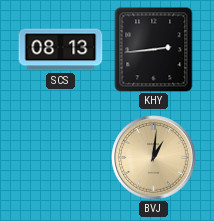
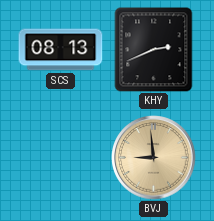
KHY: 2:44 -> 2:41 (154, 50)
BVJ: 1:01 -> 8:59 (154, 158)
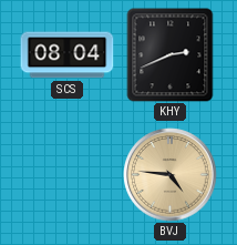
SCS: 08:13 -> 08:04 (68, 55)
BVJ: 8:59 -> 4:46 (171, 175)
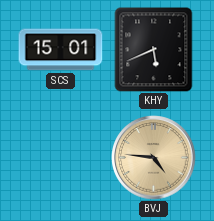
SCS: 08:04 -> 15:01 (61, 50)
KHY: 2:41 -> 5:41 (154, 50)
